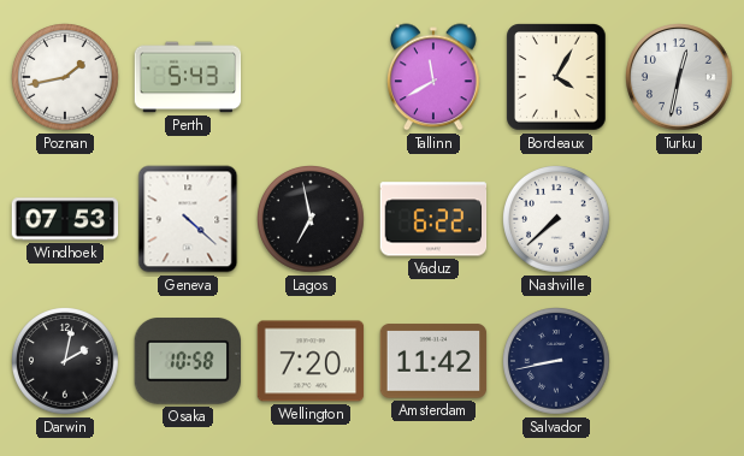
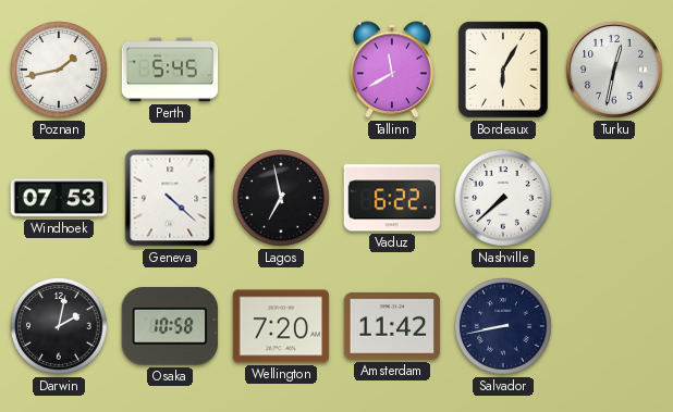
Perth: 5:43 -> 5:45 (170, 70)
Bordeaux: 4:05 -> 6:05 (503, 70)
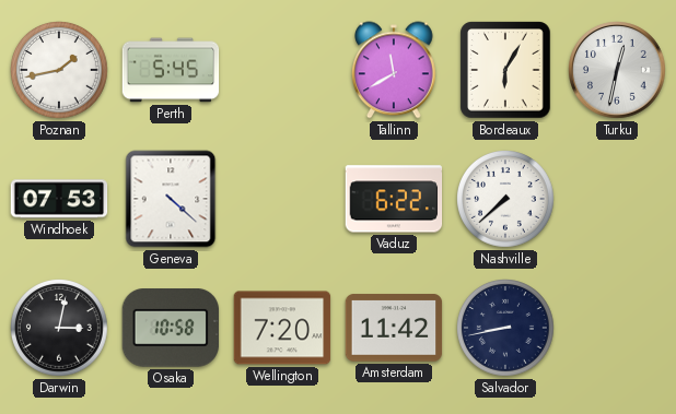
Lagos: 6:58 -> none (282, 199)
Darwin: 2:02 -> 3:02 (60, 329)
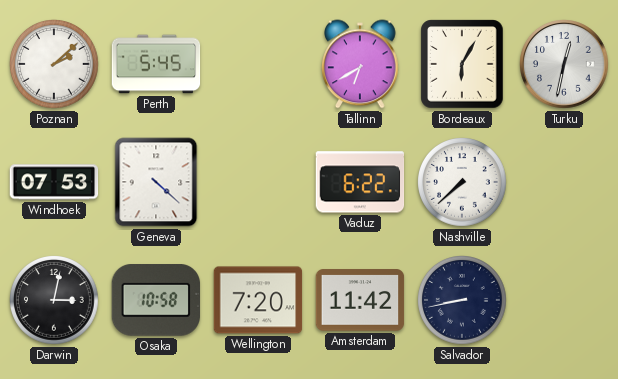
Poznan: 1:43 -> 2:08 (55, 65)
Tallinn: 11:40 -> 6:40 (361, 64)
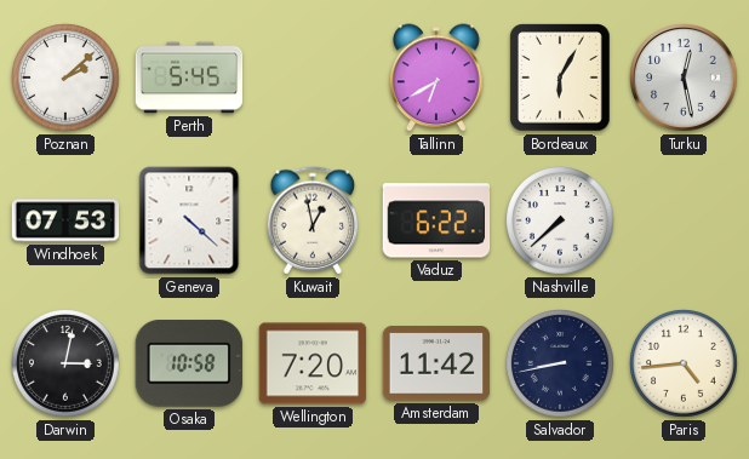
Turku: 12:32 -> 12:28 (685, 79)
Kuwait: none -> 12:58 (313, 220)
Paris: none -> 4:44 (685, 365)
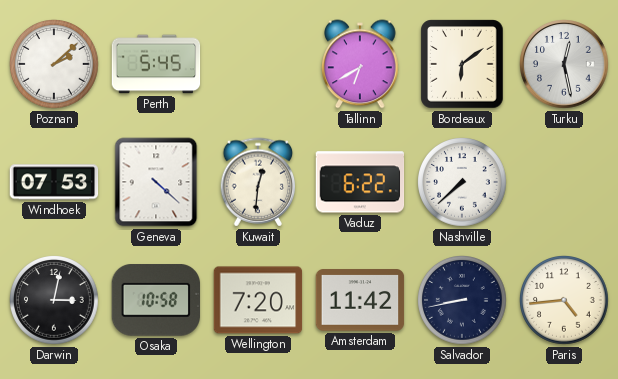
Bordeaux: 6:05 -> 6:09 (462, 64)
Kuwait: 12:58 -> 12:31 (258, 182)
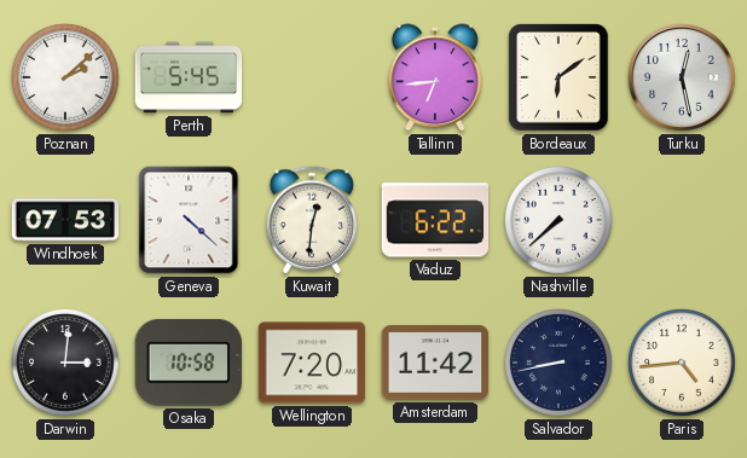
Tallinn: 6:40 -> 6:44 (436, 77)
Darwin: 3:02 -> 3:01 (66, 364)
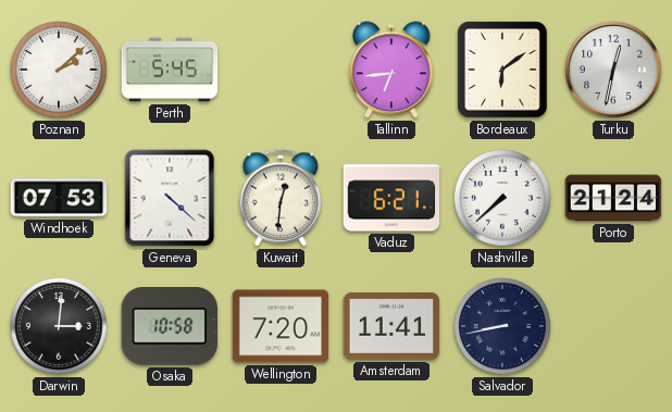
Turku: 12:28 -> 12:32 (614, 71)
Vaduz: 6:22 -> 6:21 (391, 198)
Porto: none -> 21:24 (613, 198)
Amsterdam: 11:42 -> 11:41 (391, 326)
Paris: 4:44 -> none (683, 364)
